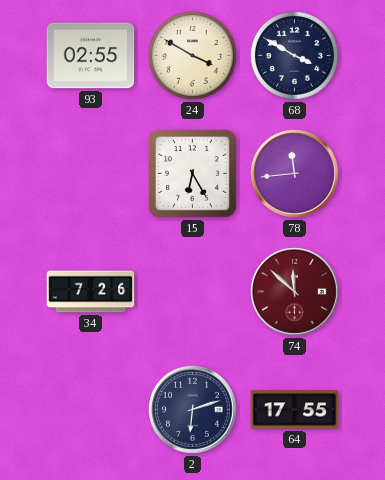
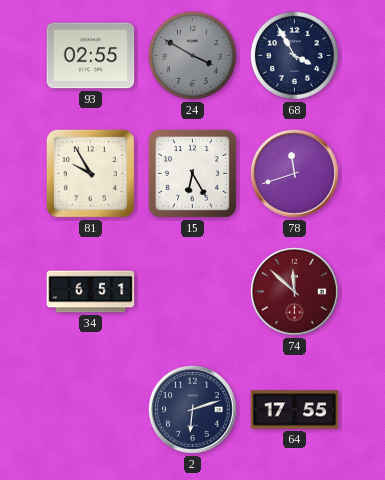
24 dial: cream -> grey (192, 55)
68: 3:50 -> 3:55 (294, 55)
81: none -> 9:55 (90, 173)
78: 11:44 -> 11:42 (295, 174)
34: 7:26 -> 6:51 (91, 292)
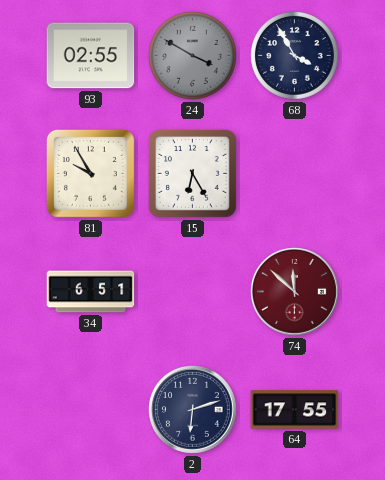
78: 11:42 -> none (295, 174)
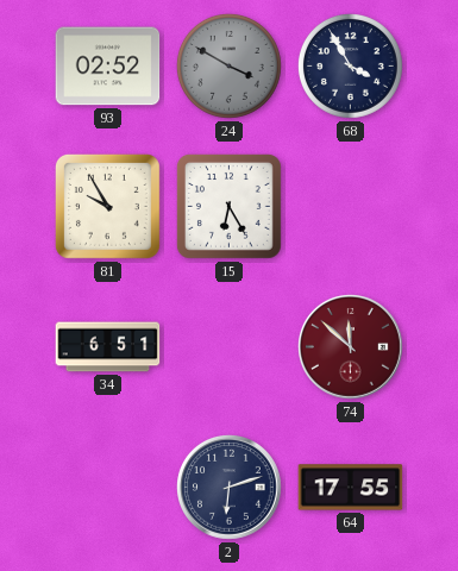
93: 02:55 -> 02:52 (108, 67)
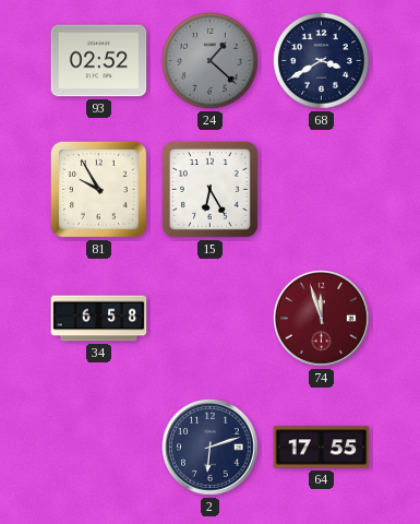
24: 3:50 -> 1:22 (209, 60)
68: 3:55 -> 3:40 (321, 60)
34: 6:51 -> 6:58 (99, 319)
74: 11:52 -> 11:57 (322, 319)
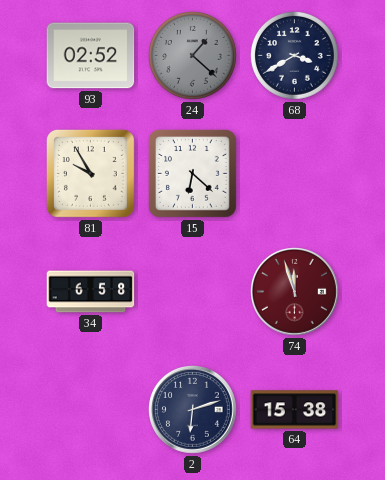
15: 6:25 -> 6:22 (192, 173)
64: 17:55 -> 15:38 (295, 410)
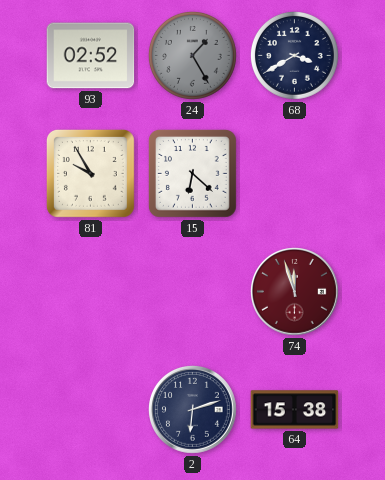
24: 1:22 -> 1:25 (192, 55)
34: 6:58 -> none (91, 292)
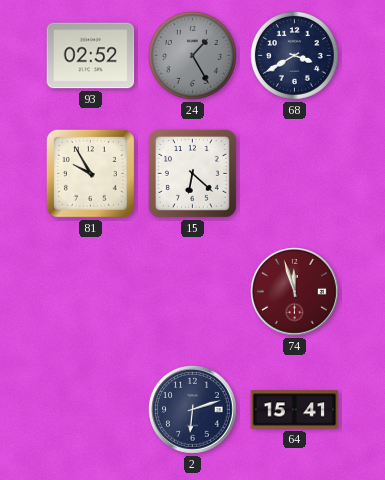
64: 15:38 -> 15:41 (295, 410)
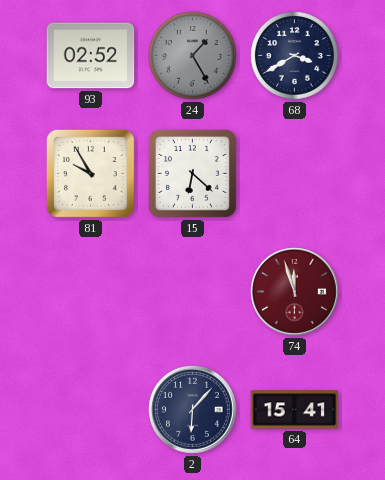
2: 6:12 -> 6:07 (193, 410)
